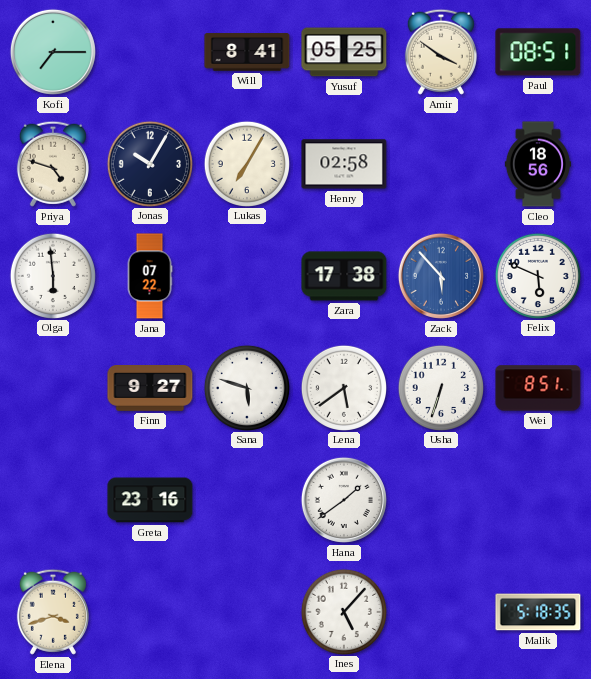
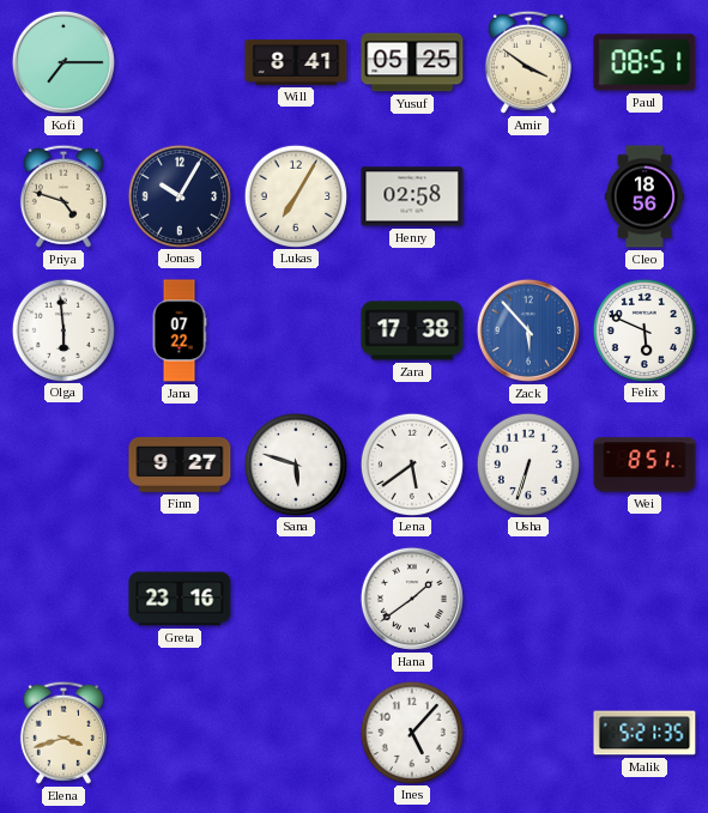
Malik: 5:18 -> 5:21 (645, 733)
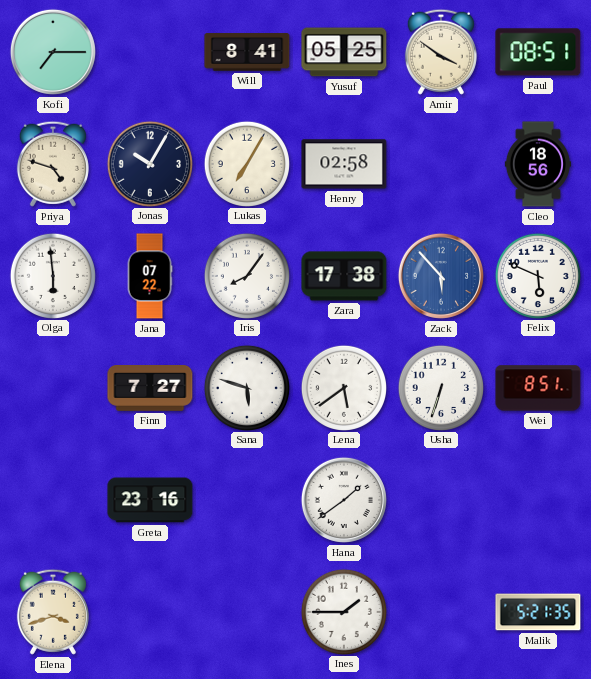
Iris: none -> 8:06 (246, 275)
Finn: 9:27 -> 7:27 (150, 389)
Ines: 5:07 -> 1:45 (343, 611)
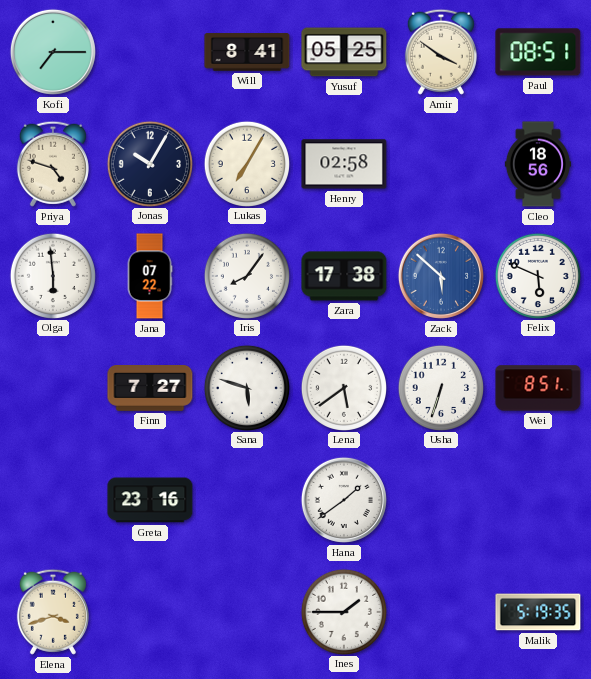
Zack: 5:53 -> 5:52 (441, 276)
Malik: 5:21 -> 5:19 (538, 612)
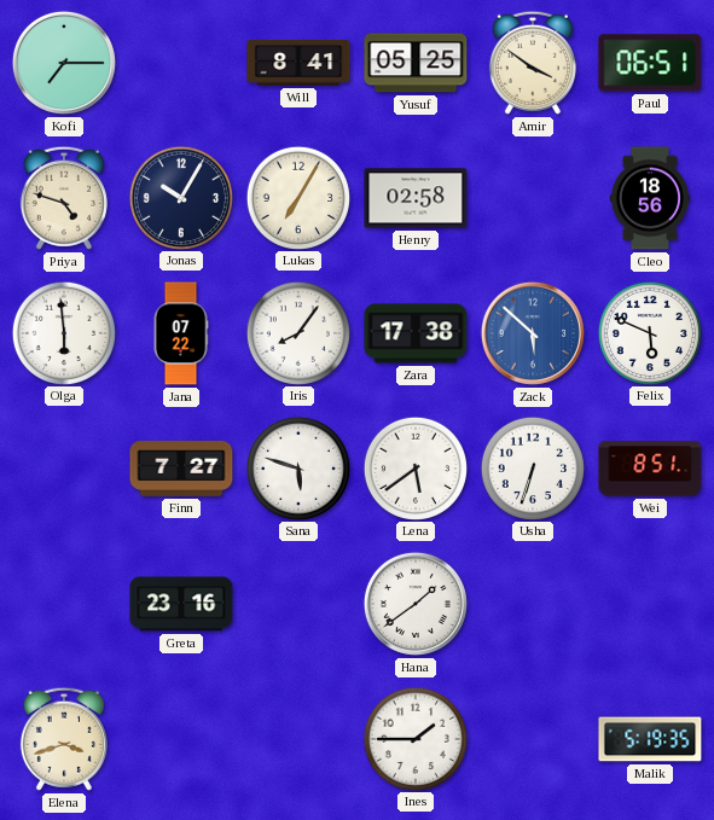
Paul: 08:51 -> 06:51 (650, 63)
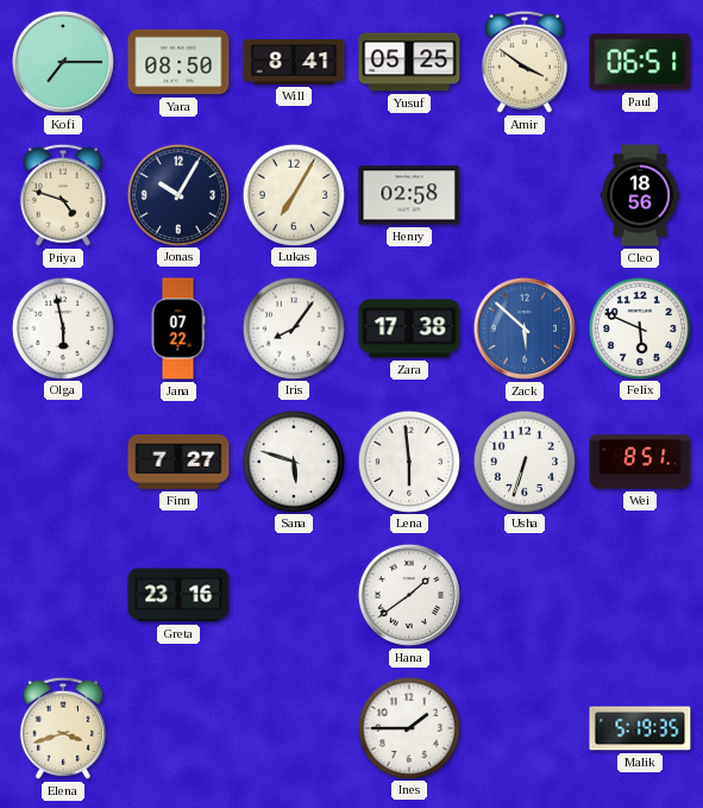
Yara: none -> 08:50 (178, 62)
Olga: 5:59 -> 5:58 (62, 327)
Lena: 5:39 -> 5:59 (408, 461)
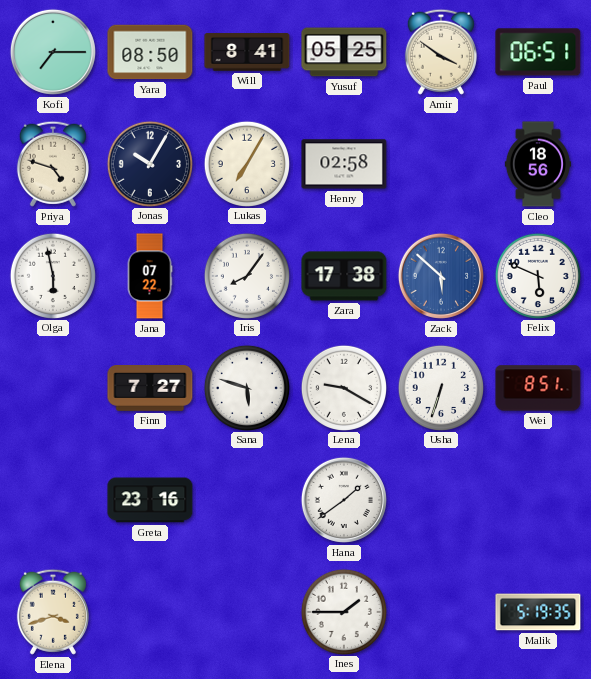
Lena: 5:59 -> 9:20 (343, 387)
